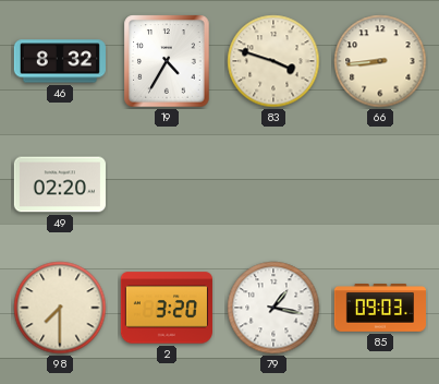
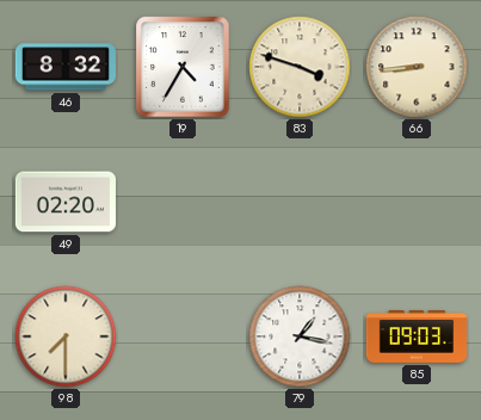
2: 3:20 -> none (167, 308)
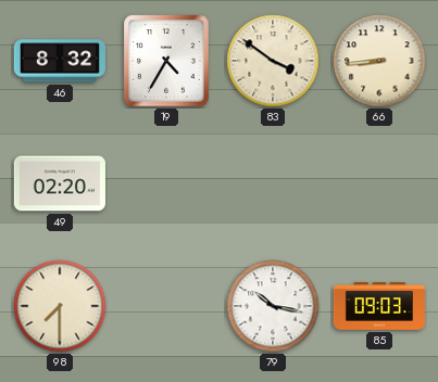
83: 3:48 -> 3:51 (273, 61)
79: 1:17 -> 10:17 (273, 306)
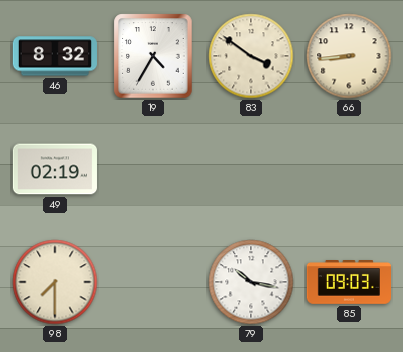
49: 02:20 -> 02:19 (55, 169)
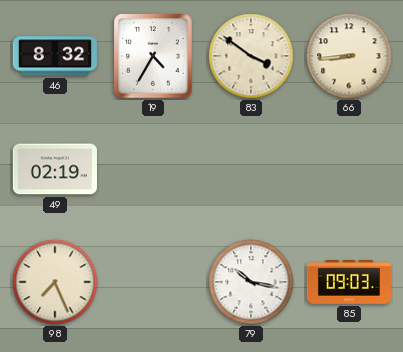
98: 7:30 -> 7:26 (55, 282)
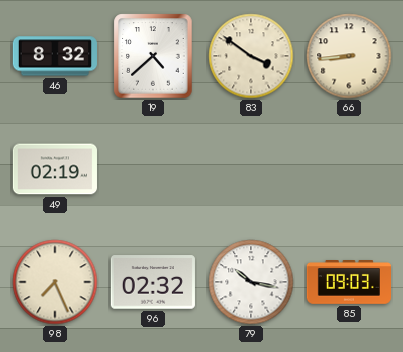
19: 4:35 -> 4:38 (153, 56)
96: none -> 02:32 (153, 282)
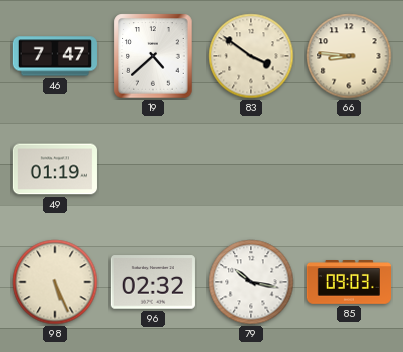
46: 8:32 -> 7:47 (55, 56)
66: 8:44 -> 8:46 (349, 56)
49: 02:19 -> 01:19 (55, 169)
98: 7:26 -> 5:26 (55, 282)
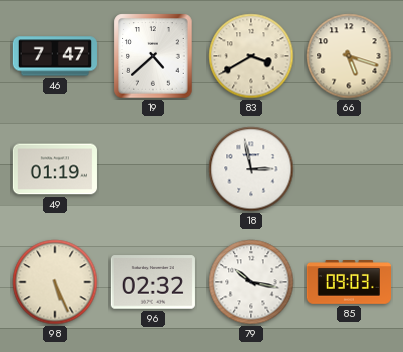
83: 3:51 -> 3:40 (251, 56)
66: 8:46 -> 5:18 (349, 56)
18: none -> 2:58 (251, 169)
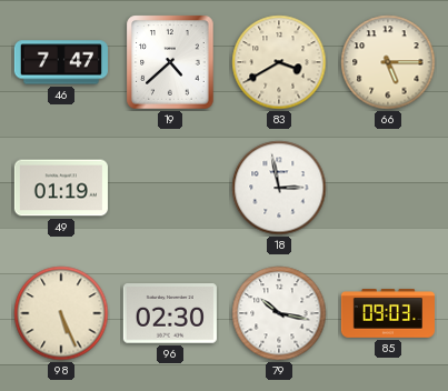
66: 5:18 -> 5:15 (388, 62)
96: 02:32 -> 02:30 (170, 313)
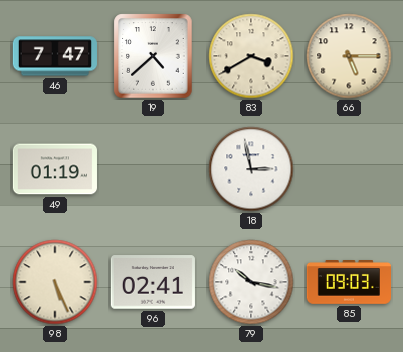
96: 02:30 -> 02:41 (153, 282)
